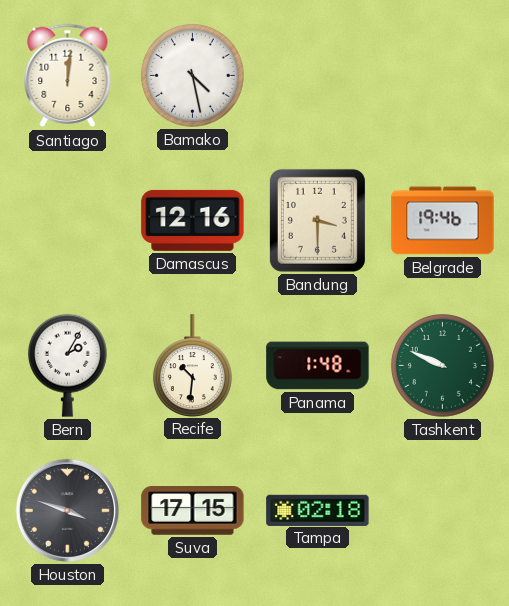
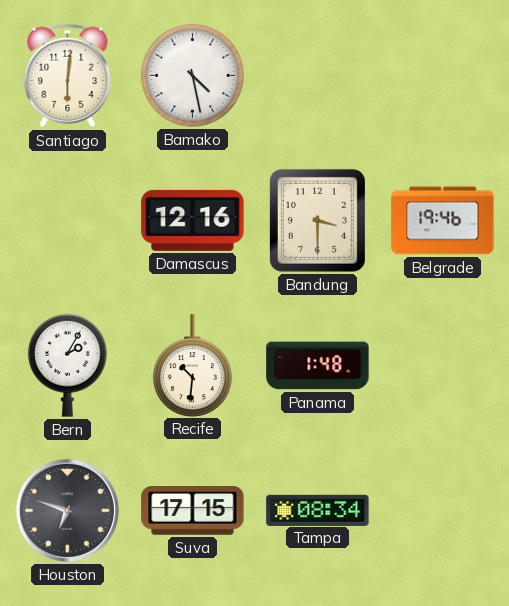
Santiago: 12:01 -> 6:01 (68, 76)
Tashkent: 9:49 -> none (442, 365)
Houston: 3:48 -> 6:48 (67, 510)
Tampa: 02:18 -> 08:34 (318, 510)
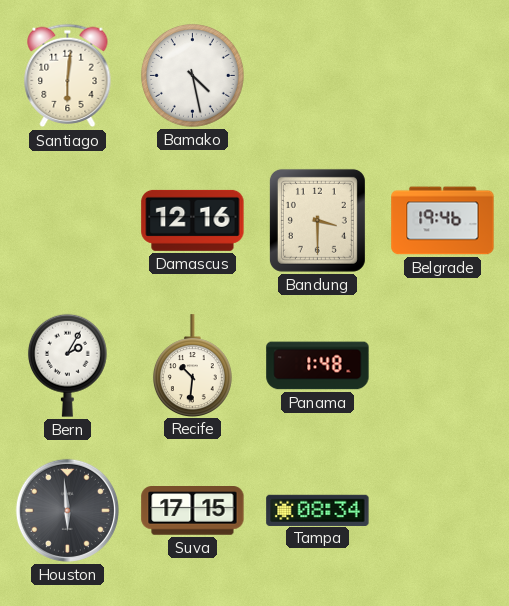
Houston: 6:48 -> 5:59 (67, 510)
